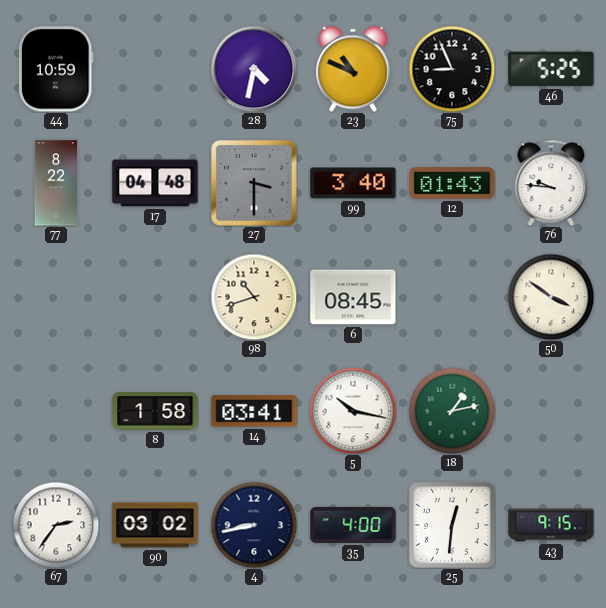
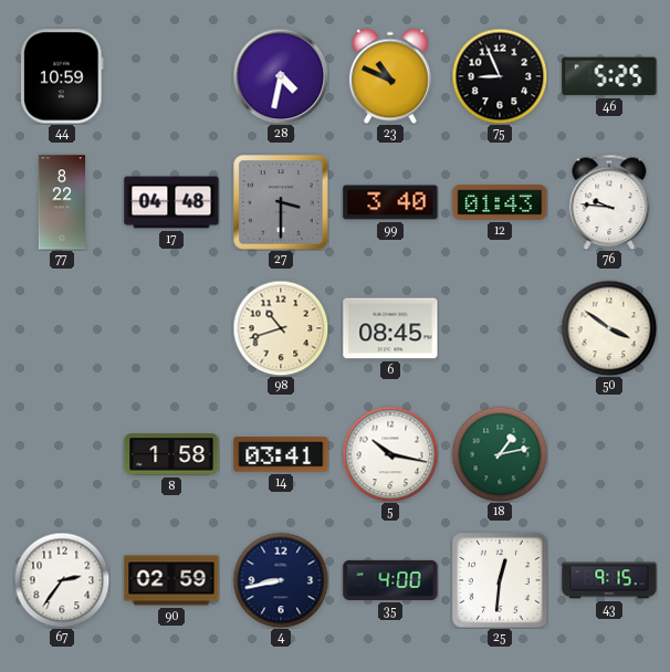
90: 03:02 -> 02:59 (171, 580)
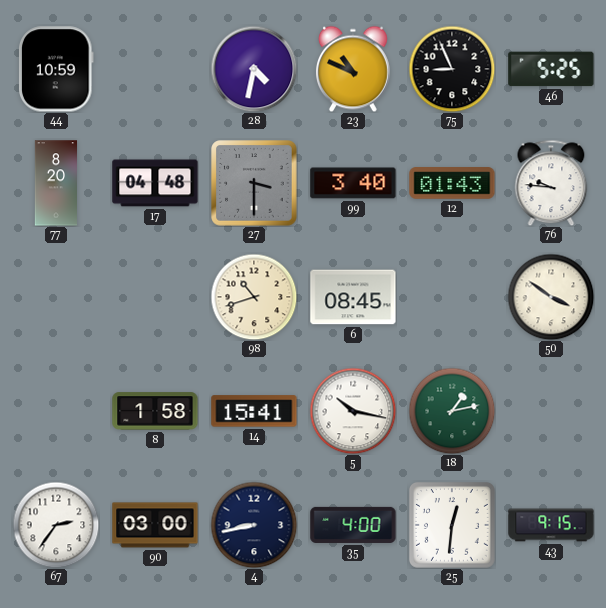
77: 8:22 -> 8:20 (56, 183)
14: 03:41 -> 15:41 (254, 411)
90: 02:59 -> 03:00 (155, 525)
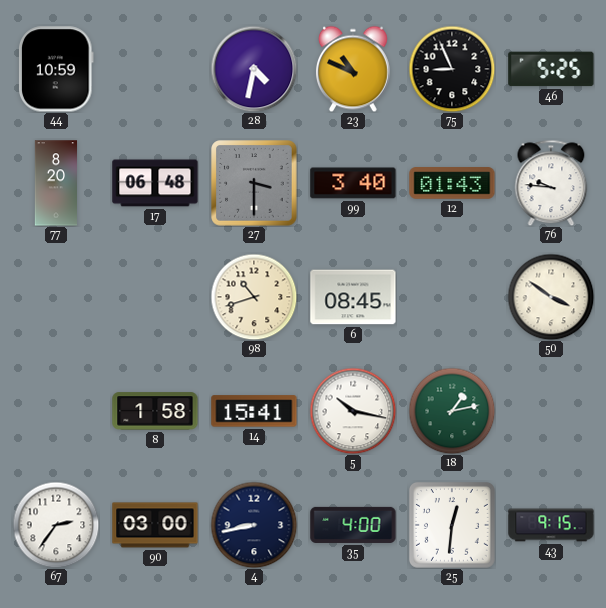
17: 04:48 -> 06:48 (155, 183)
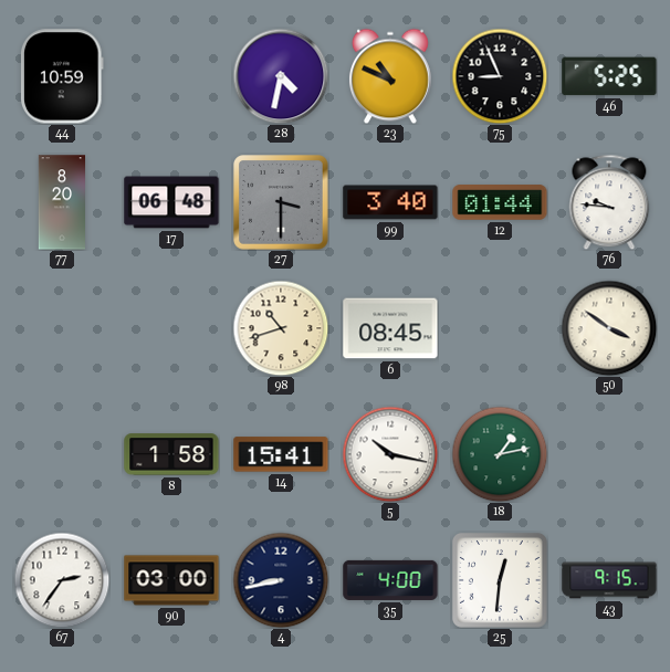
12: 01:43 -> 01:44 (500, 202)
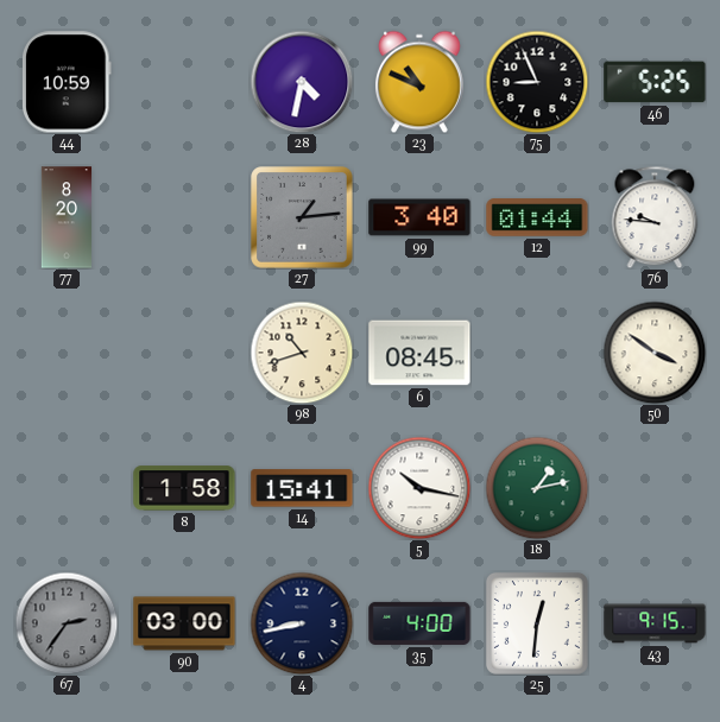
17: 06:48 -> none (171, 202)
27: 3:30 -> 1:14 (302, 217)
67 dial: white -> grey (67, 623)
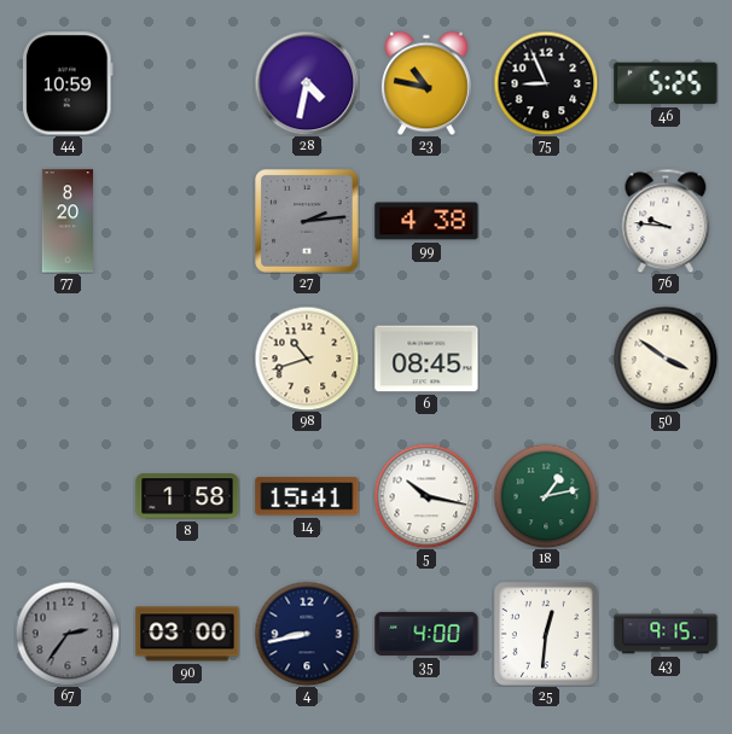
23: 10:49 -> 10:47 (426, 83)
27: 1:14 -> 2:14 (307, 221)
99: 3:40 -> 4:38 (426, 221)
12: 01:44 -> none (537, 217)
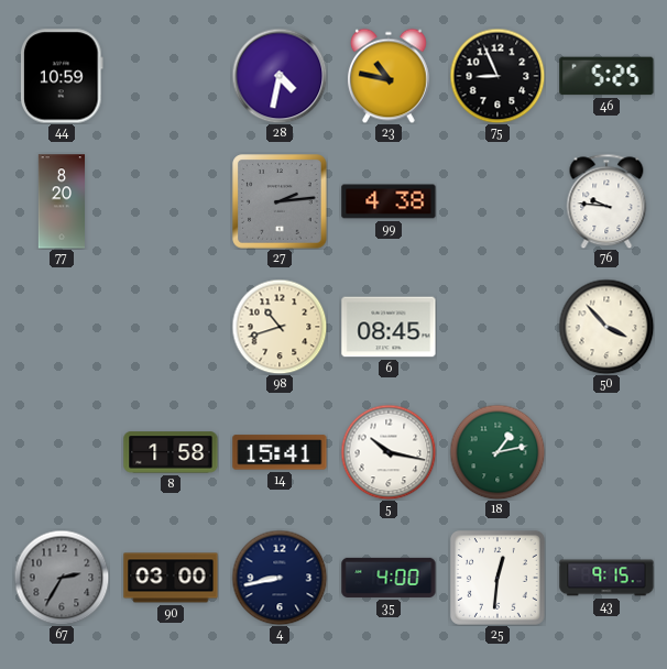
50: 3:51 -> 3:53 (606, 327)
67: 2:36 -> 2:35 (62, 578)
